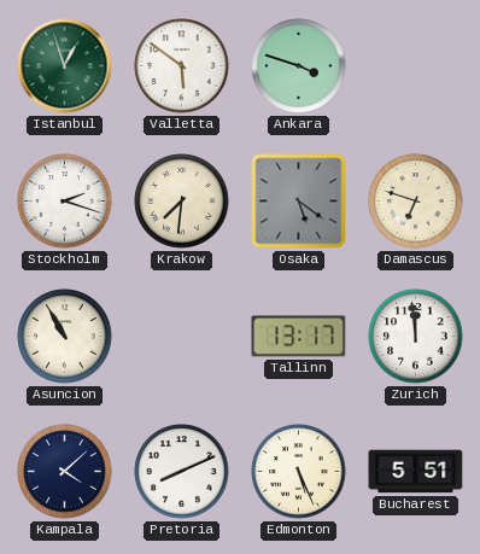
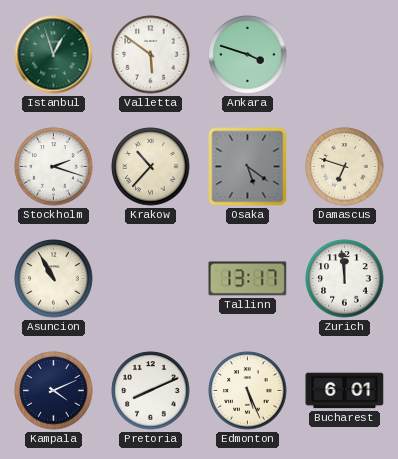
Krakow: 7:31 -> 10:37 (151, 167)
Kampala: 4:08 -> 4:11 (54, 391)
Bucharest: 5:51 -> 6:01 (345, 391)
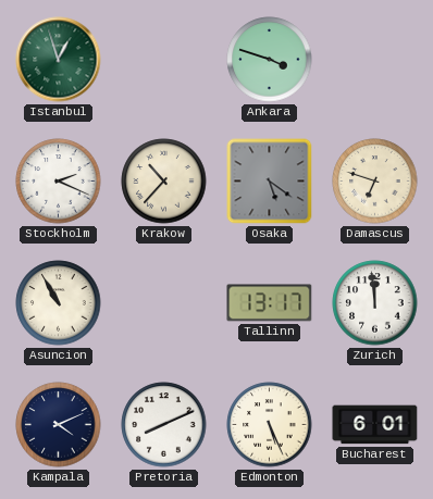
Valletta: 5:51 -> none (151, 55)
Stockholm: 2:18 -> 2:19 (59, 182)
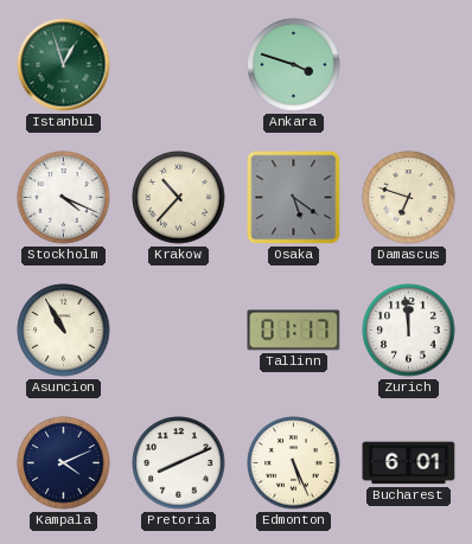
Stockholm: 2:19 -> 4:19 (64, 198)
Tallinn: 13:17 -> 01:17 (294, 331)
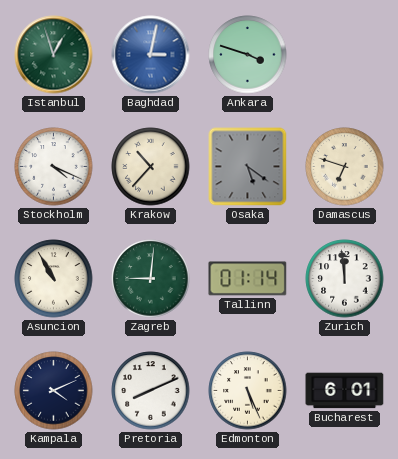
Baghdad: none -> 3:02 (151, 55)
Zagreb: none -> 9:01 (151, 279)
Tallinn: 01:17 -> 01:14 (248, 279)
